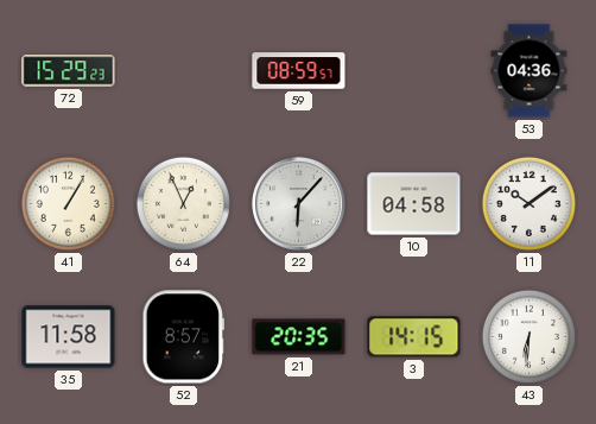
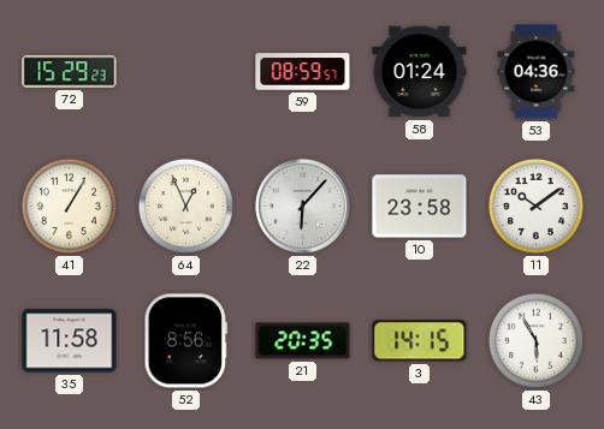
58: none -> 01:24 (420, 72)
10: 04:58 -> 23:58 (420, 207)
52: 8:57 -> 8:56 (185, 341)
43: 6:31 -> 5:55 (535, 340)
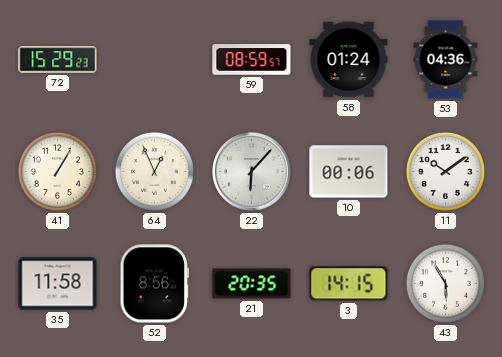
10: 23:58 -> 00:06 (349, 172)
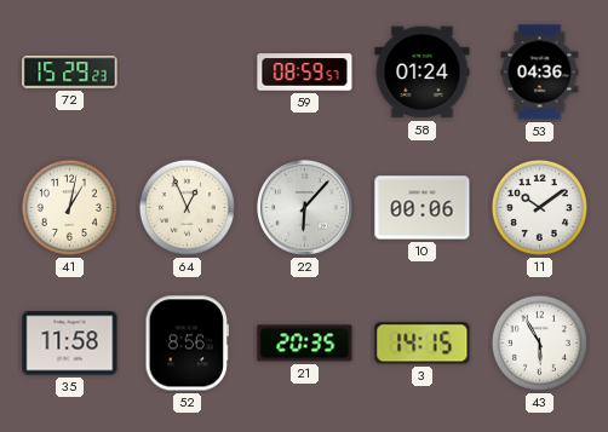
41: 1:05 -> 1:02 (69, 207)
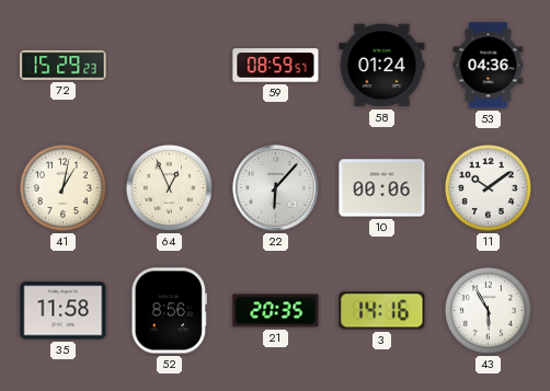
3: 14:15 -> 14:16 (382, 311)
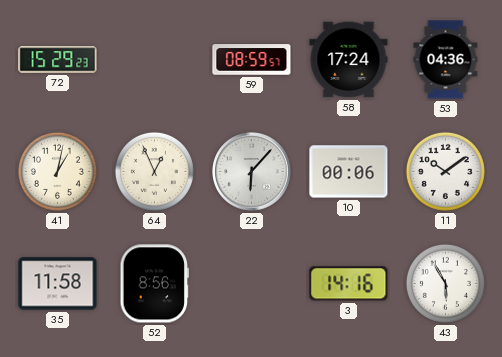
58: 01:24 -> 17:24 (349, 60)
21: 20:35 -> none (276, 311)
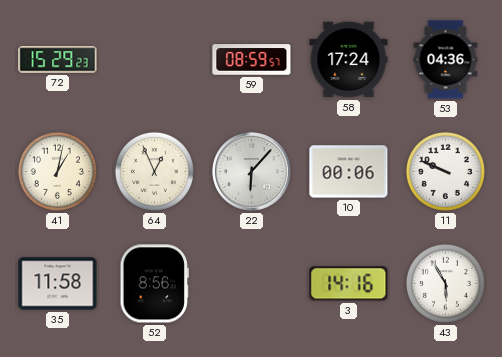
11: 10:09 -> 9:49 (445, 171)
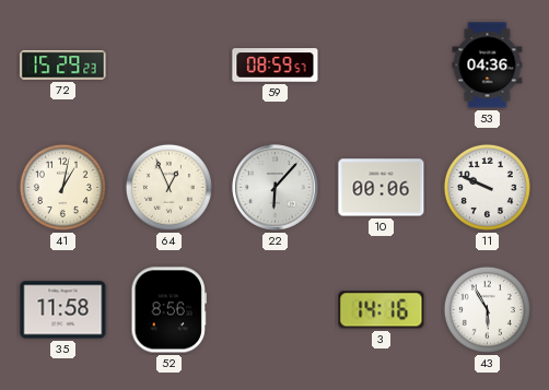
58: 17:24 -> none (349, 60)
